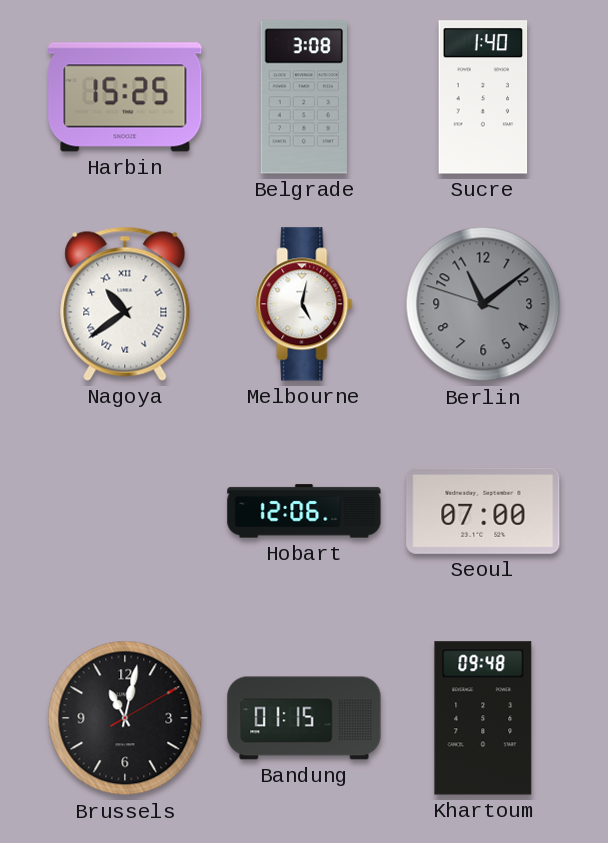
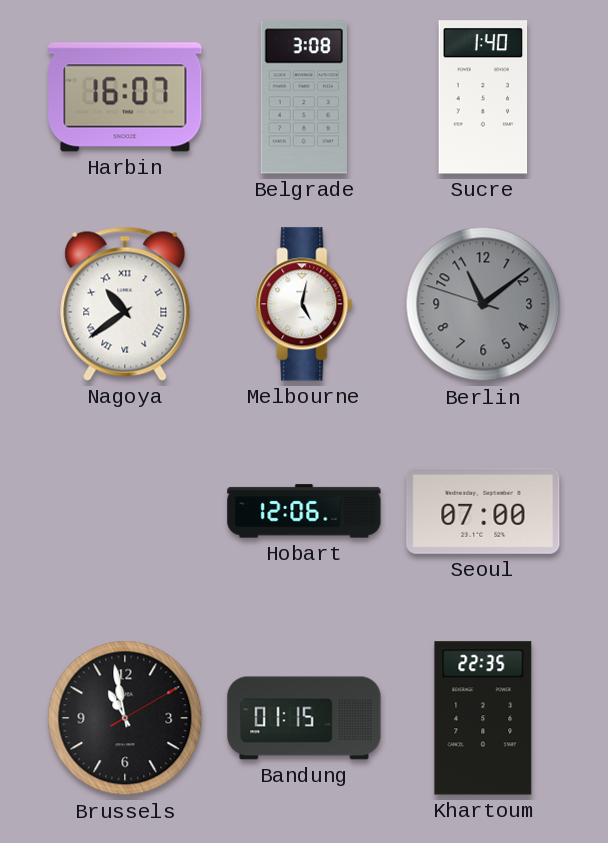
Harbin: 15:25 -> 16:07 (125, 97)
Brussels: 11:02 -> 10:58 (125, 718)
Khartoum: 09:48 -> 22:35 (483, 718)
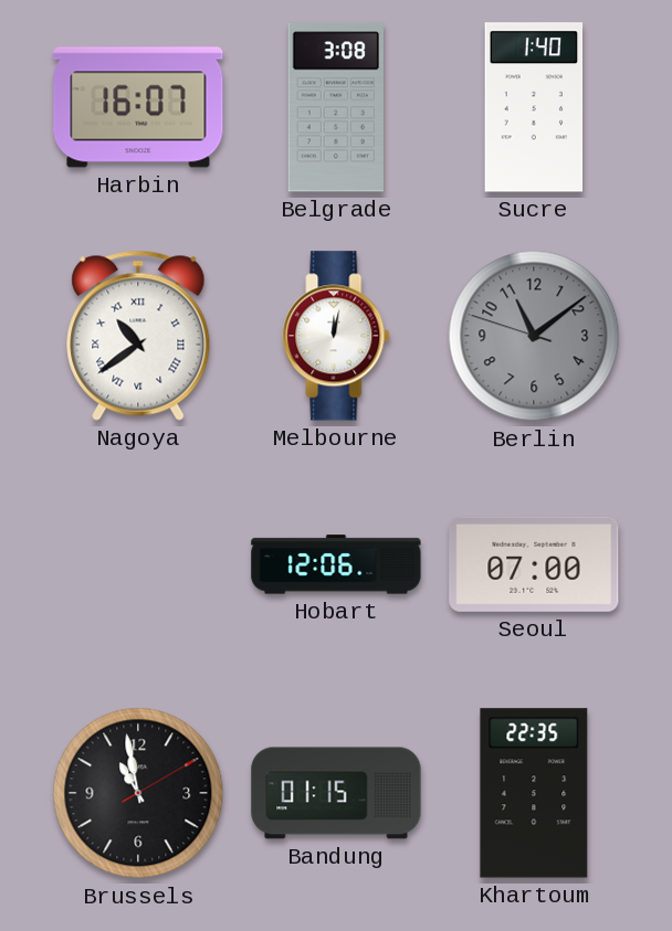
Melbourne: 5:02 -> 12:02 (336, 336)
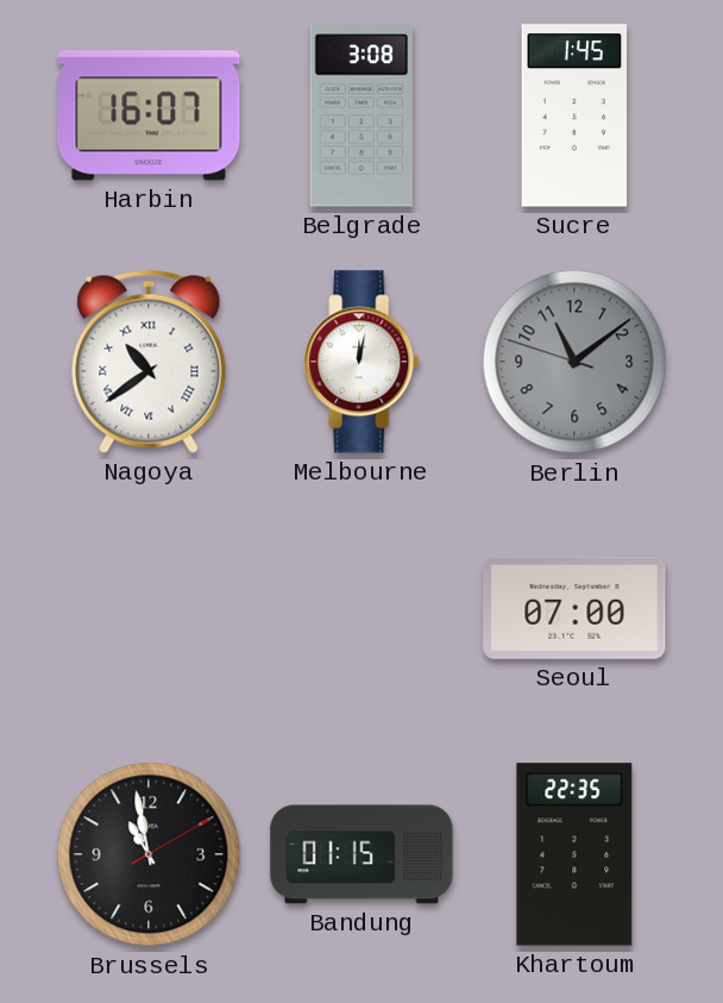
Sucre: 1:40 -> 1:45 (574, 115)
Hobart: 12:06 -> none (336, 564)
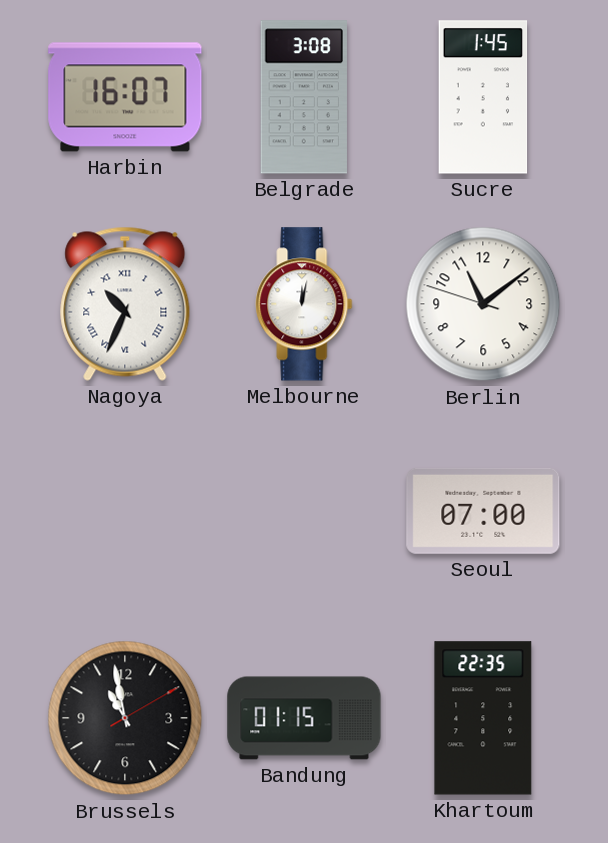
Nagoya: 10:39 -> 10:34 (125, 304)
Berlin dial: grey -> white (483, 304)
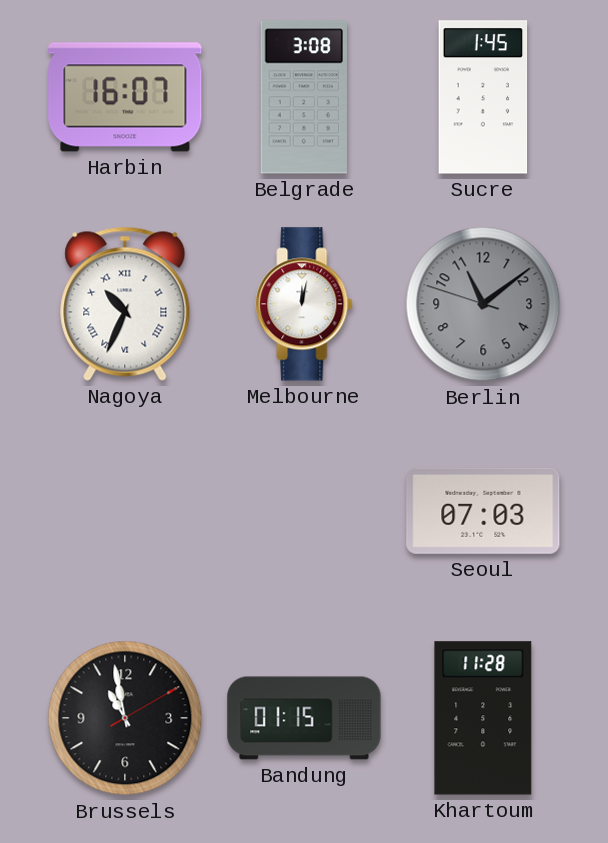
Berlin dial: white -> grey (483, 304)
Seoul: 07:00 -> 07:03 (483, 511)
Khartoum: 22:35 -> 11:28 (483, 718)
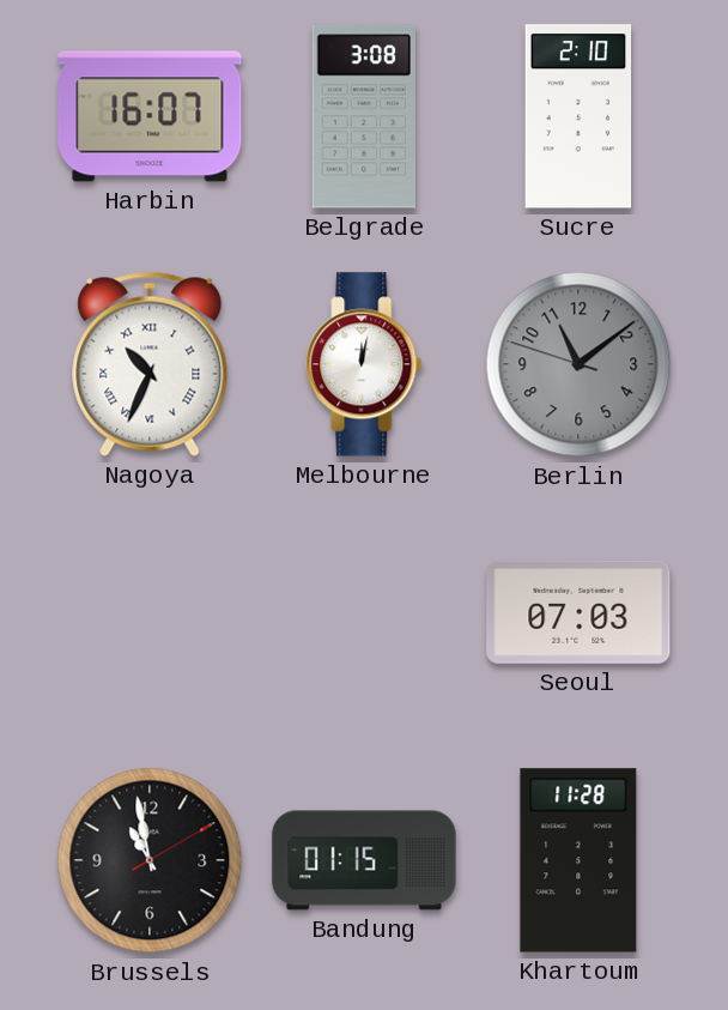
Sucre: 1:45 -> 2:10 (578, 116)
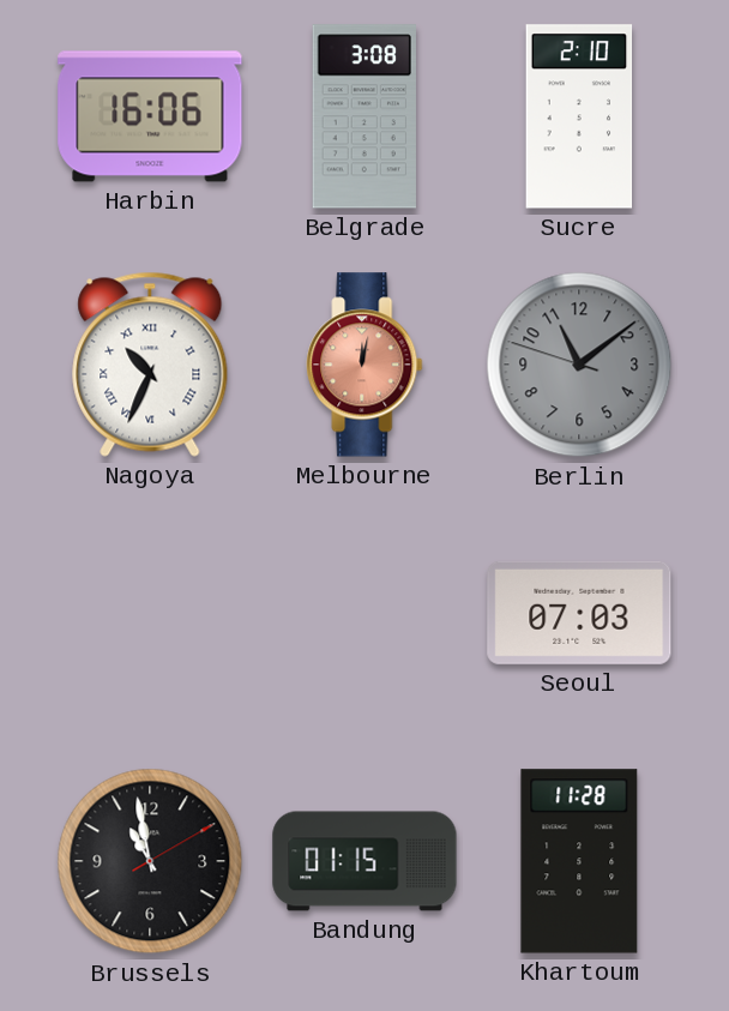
Harbin: 16:07 -> 16:06 (150, 116)
Melbourne dial: white -> salmon (365, 365)
